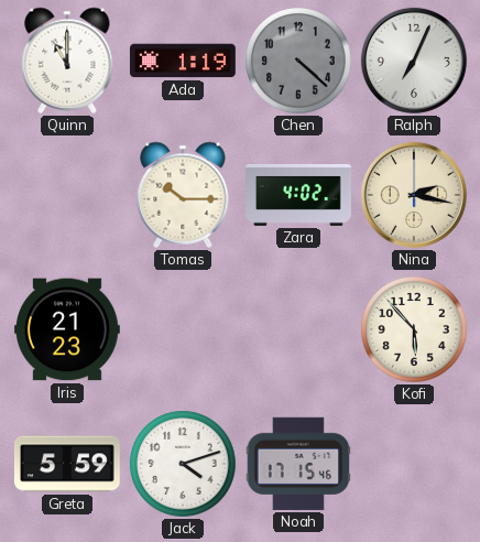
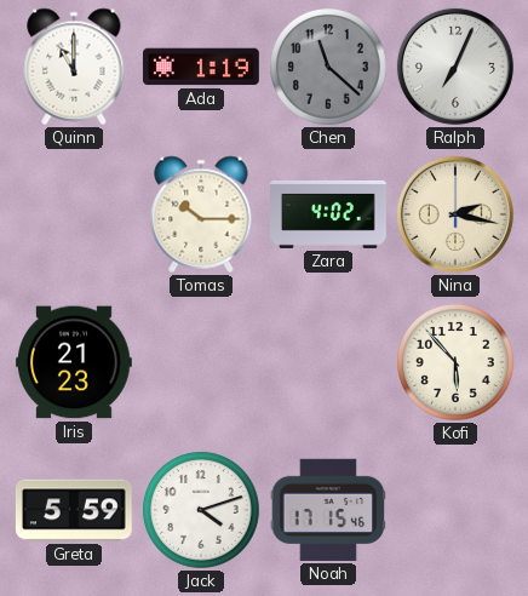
Chen: 4:22 -> 11:22 (329, 68)
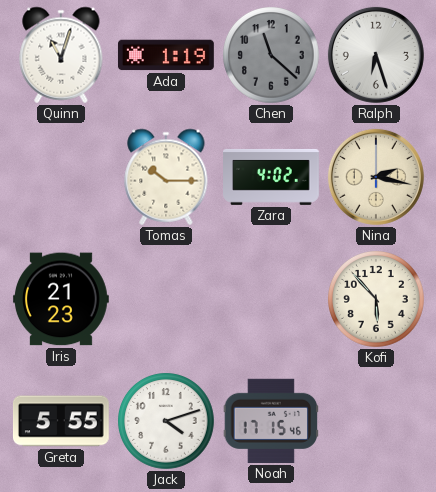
Quinn: 11:00 -> 11:03 (61, 55)
Ralph: 7:04 -> 6:27 (376, 55)
Greta: 5:59 -> 5:55 (61, 421)
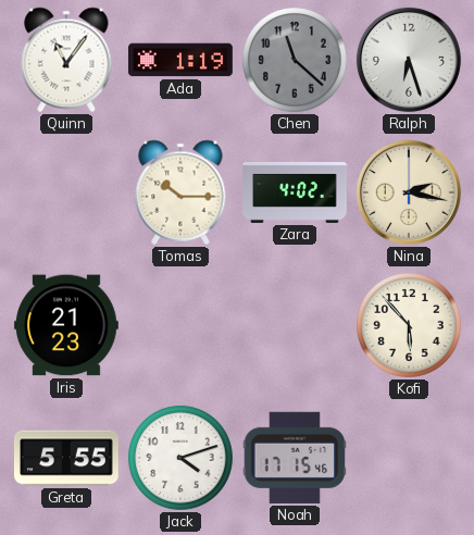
Quinn: 11:03 -> 11:06 (66, 60)
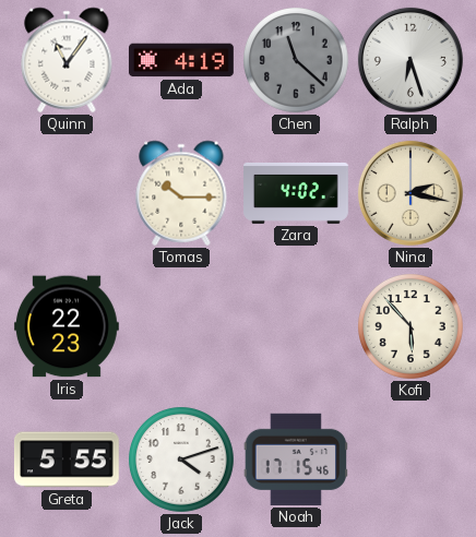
Ada: 1:19 -> 4:19 (181, 60)
Iris: 21:23 -> 22:23 (67, 326)
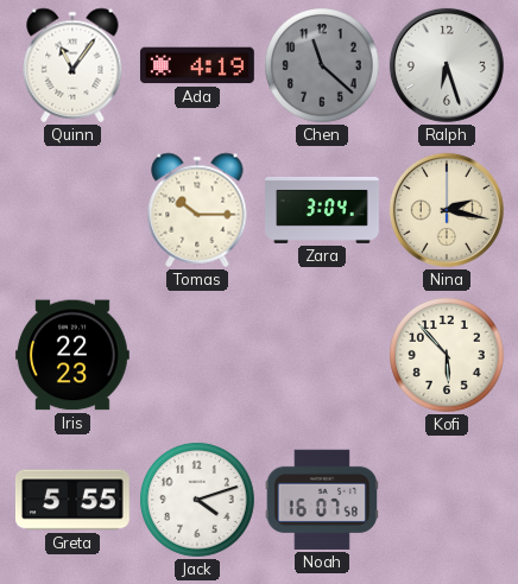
Zara: 4:02 -> 3:04 (323, 210)
Noah: 17:15 -> 16:07 (322, 500)
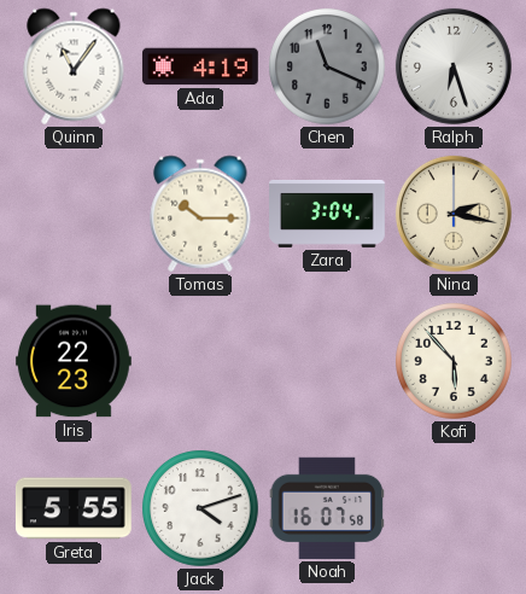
Chen: 11:22 -> 11:19 (328, 68)
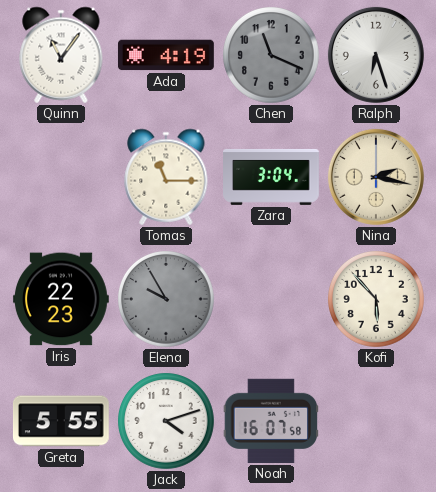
Tomas: 10:15 -> 11:15 (166, 177)
Elena: none -> 9:55 (167, 300)
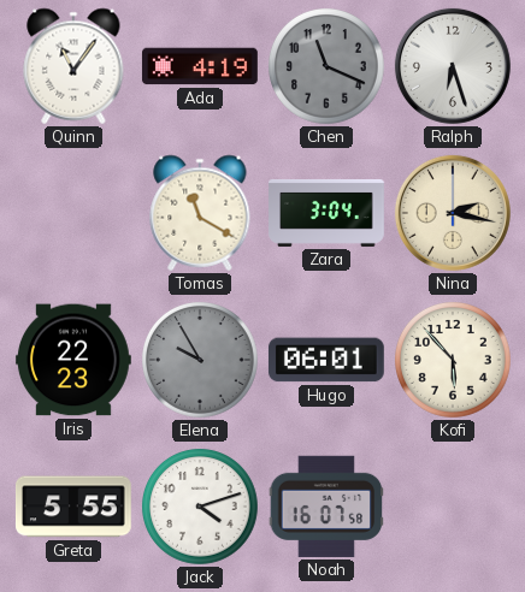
Tomas: 11:15 -> 11:20 (200, 213)
Hugo: none -> 06:01 (326, 360)
